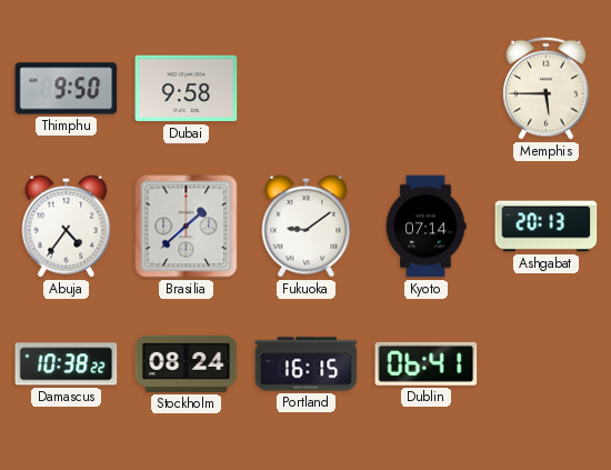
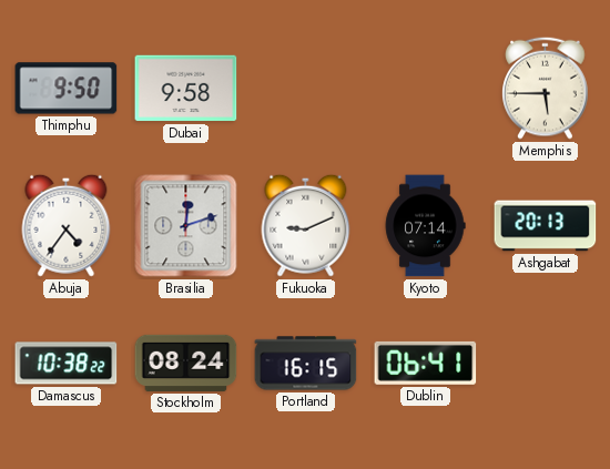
Brasilia: 1:38 -> 12:12 (186, 226)
Fukuoka: 9:09 -> 9:11 (306, 225)
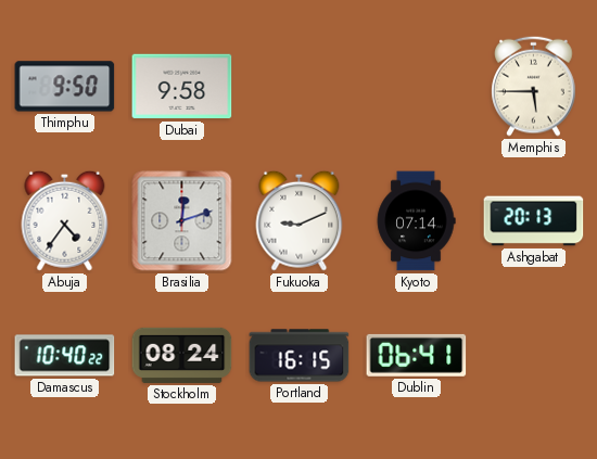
Damascus: 10:38 -> 10:40 (65, 356)
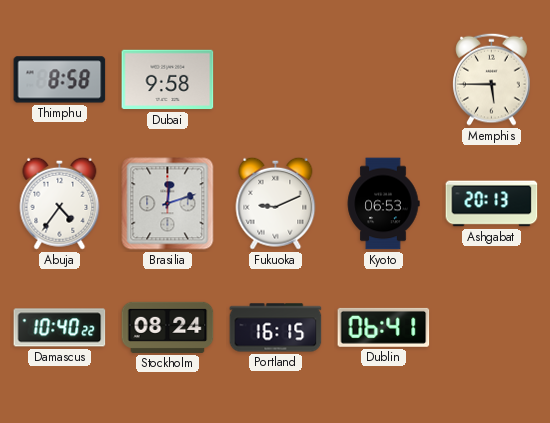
Thimphu: 9:50 -> 8:58 (60, 80)
Kyoto: 07:14 -> 06:53 (383, 204)
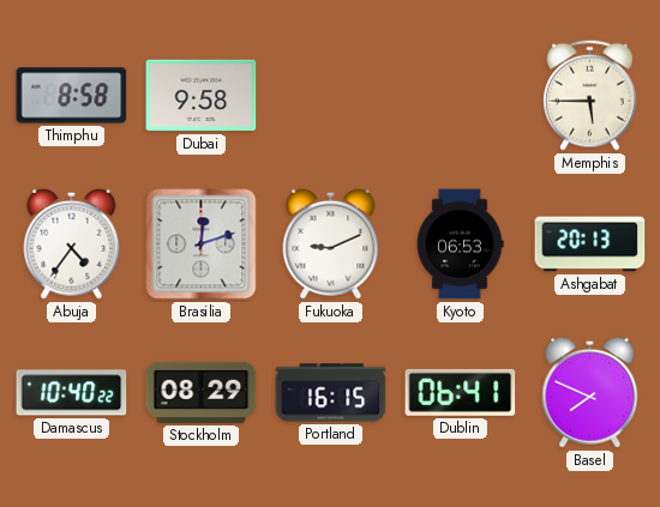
Stockholm: 08:24 -> 08:29 (202, 392)
Basel: none -> 7:49 (590, 392)
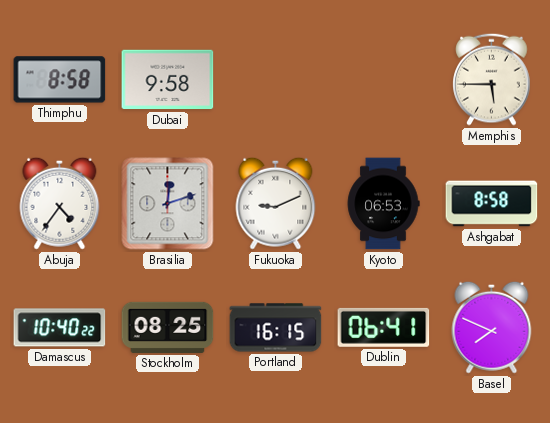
Ashgabat: 20:13 -> 8:58 (492, 204)
Stockholm: 08:29 -> 08:25 (168, 327)
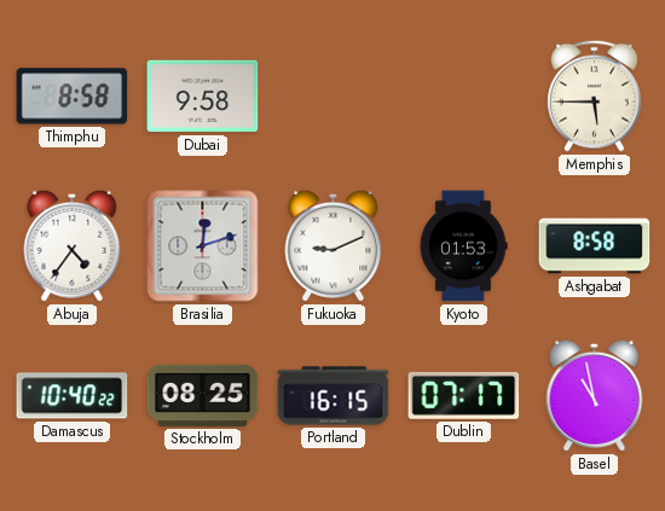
Kyoto: 06:53 -> 01:53 (463, 246)
Dublin: 06:41 -> 07:17 (464, 395)
Basel: 7:49 -> 10:58 (595, 395)
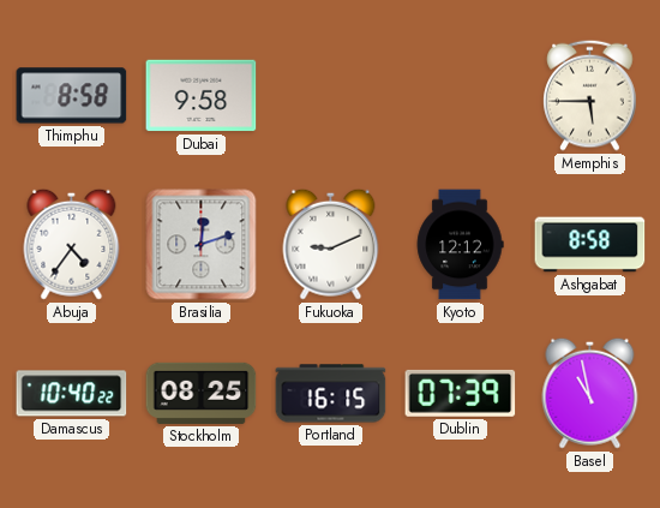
Kyoto: 01:53 -> 12:12 (460, 245)
Dublin: 07:17 -> 07:39 (461, 393)
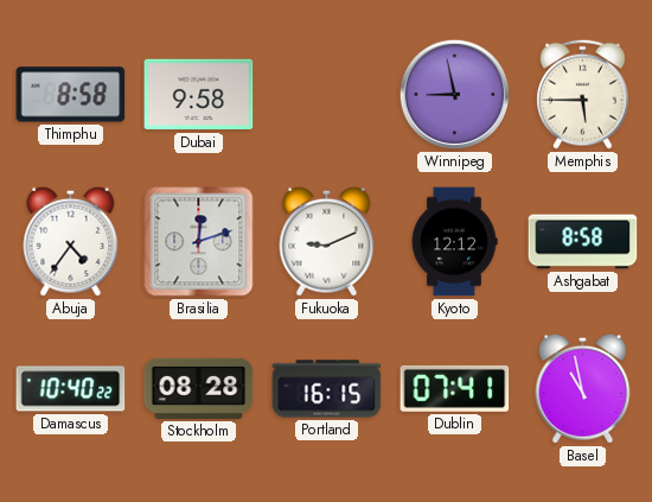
Winnipeg: none -> 8:58 (455, 95)
Stockholm: 08:25 -> 08:28 (199, 388)
Dublin: 07:39 -> 07:41 (455, 388)
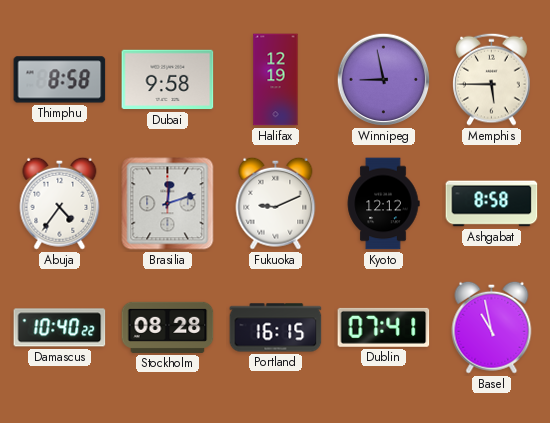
Halifax: none -> 12:19 (276, 80)
